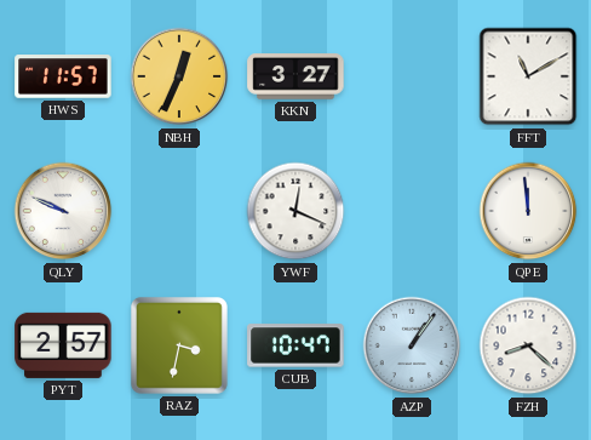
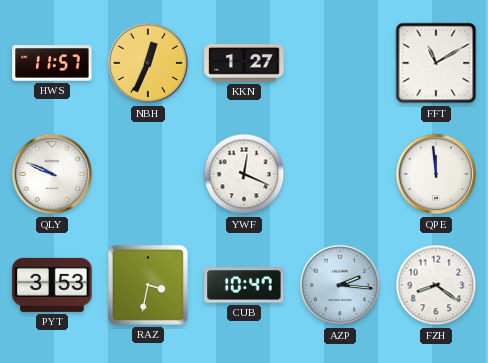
KKN: 3:27 -> 1:27 (244, 63)
PYT: 2:57 -> 3:53 (52, 285)
AZP: 1:06 -> 2:16 (340, 285)
FZH: 8:22 -> 8:21 (436, 285)
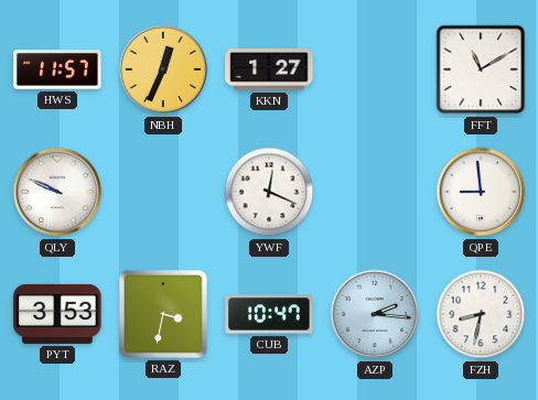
QPE: 11:59 -> 8:59 (481, 192)
FZH: 8:21 -> 8:32 (481, 314)
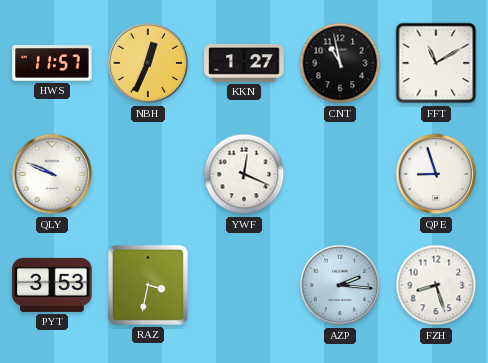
CNT: none -> 10:58 (340, 63)
QPE: 8:59 -> 8:57 (436, 174)
CUB: 10:47 -> none (269, 314)
FZH: 8:32 -> 8:27 (436, 285)
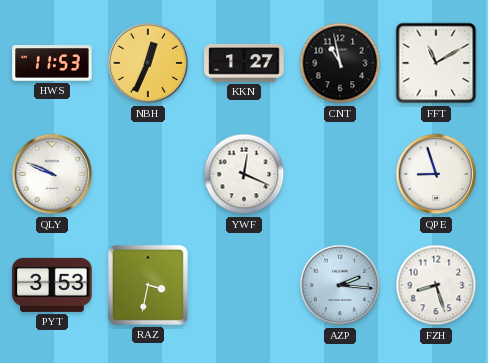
HWS: 11:57 -> 11:53 (52, 63)
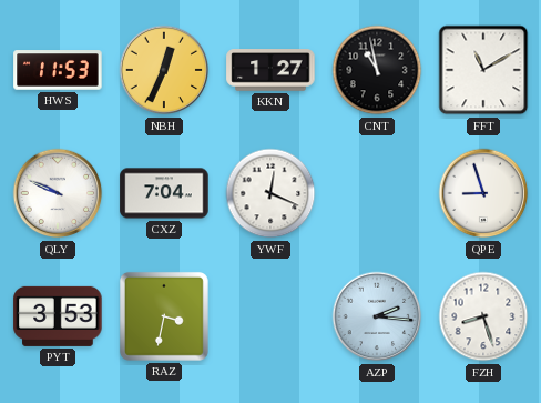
CXZ: none -> 7:04 (164, 193)
